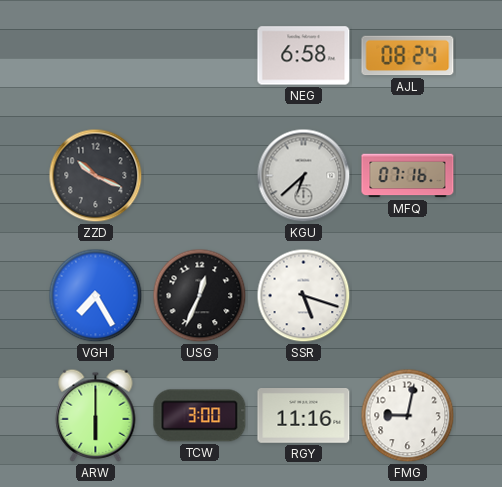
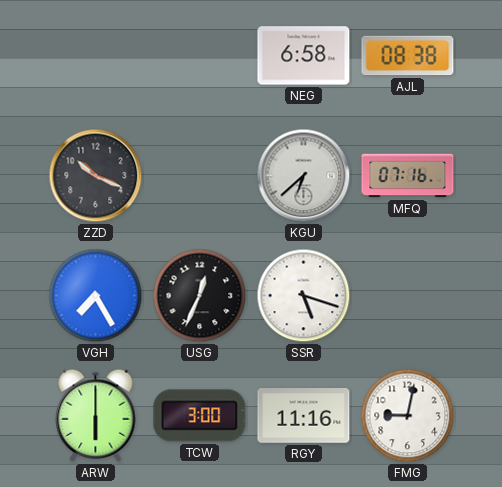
AJL: 08:24 -> 08:38 (408, 56)
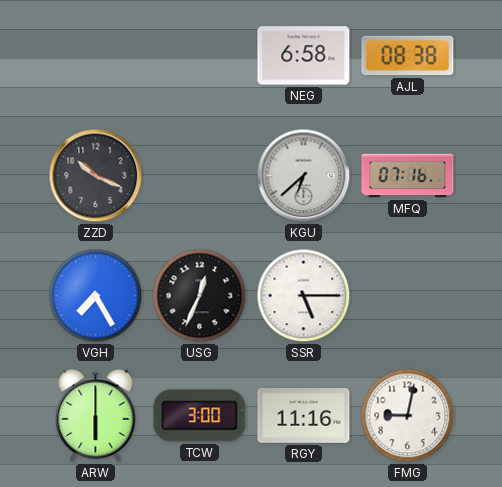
SSR: 5:18 -> 5:15 (304, 296)
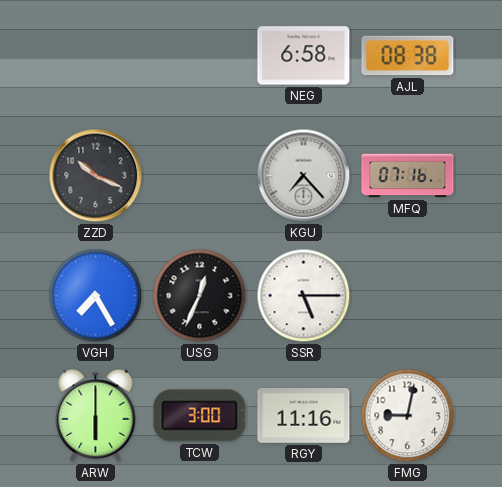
KGU: 6:38 -> 7:23 (304, 176)
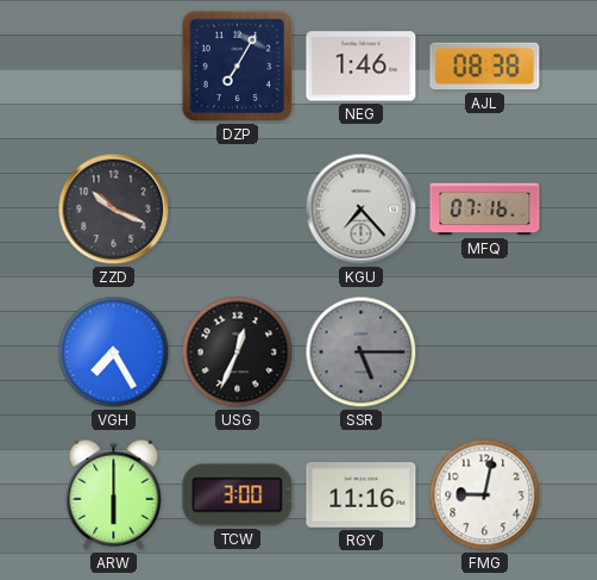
DZP: none -> 7:05 (238, 67)
NEG: 6:58 -> 1:46 (362, 67)
SSR dial: white -> grey (362, 353)
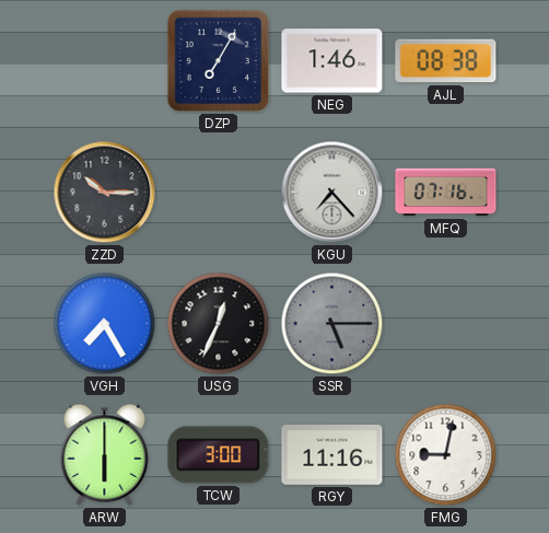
ZZD: 10:19 -> 10:15 (105, 193)
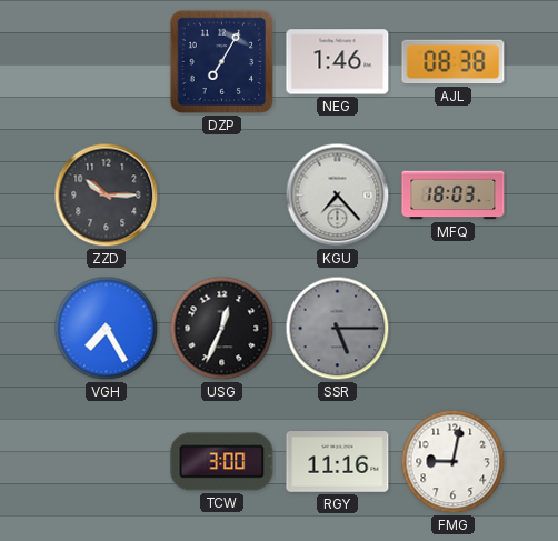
MFQ: 07:16 -> 18:03 (454, 196)
ARW: 6:00 -> none (105, 454)
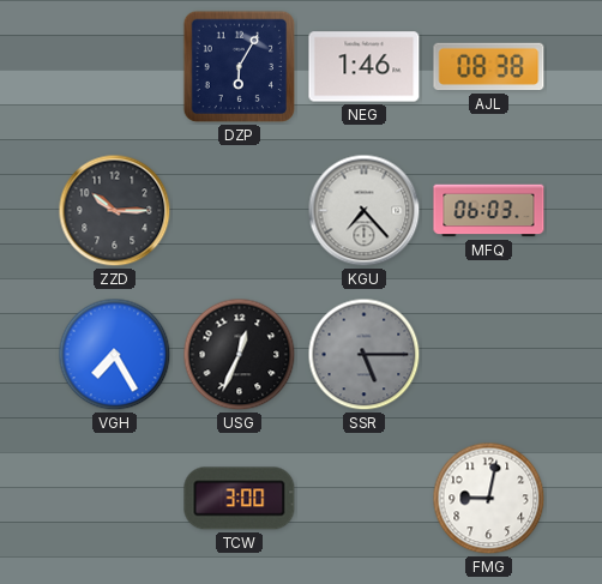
DZP: 7:05 -> 6:05 (240, 67)
MFQ: 18:03 -> 06:03 (489, 211)
RGY: 11:16 -> none (338, 462)
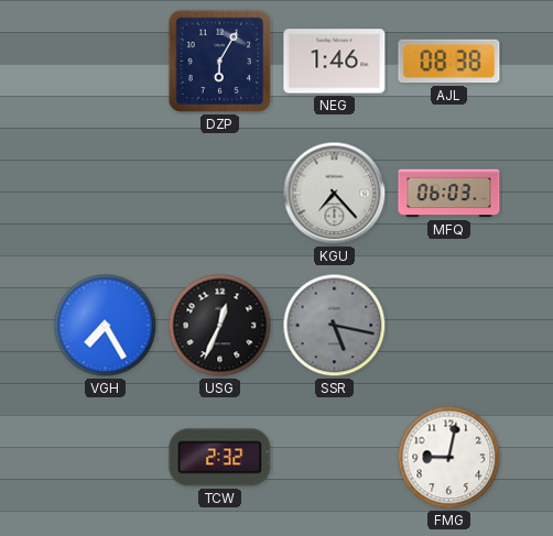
ZZD: 10:15 -> none (115, 211)
SSR: 5:15 -> 5:17 (335, 326)
TCW: 3:00 -> 2:32 (220, 458)
